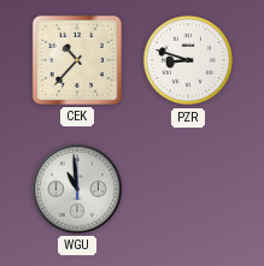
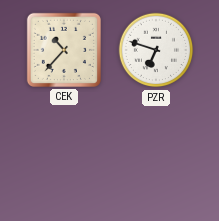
PZR: 8:48 -> 6:48 (156, 50)
WGU: 10:59 -> none (77, 189)
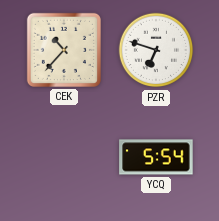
YCQ: none -> 5:54 (156, 157)
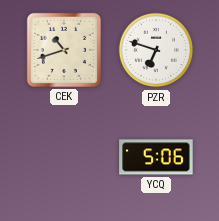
CEK: 10:37 -> 10:42 (64, 50)
YCQ: 5:54 -> 5:06 (156, 157)
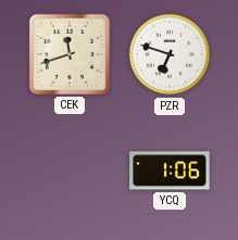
CEK: 10:42 -> 11:42 (70, 54)
YCQ: 5:06 -> 1:06 (170, 170)
